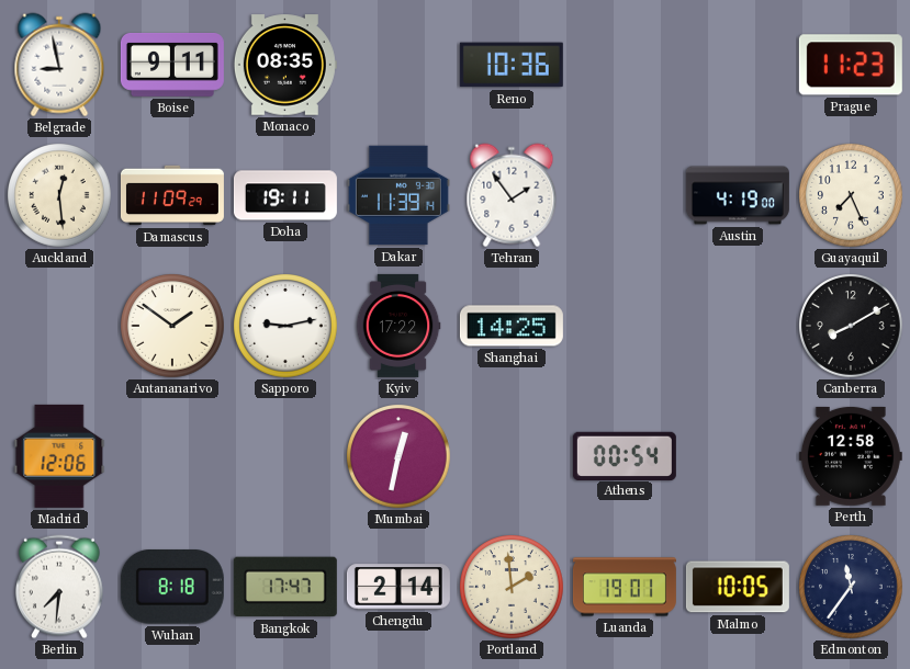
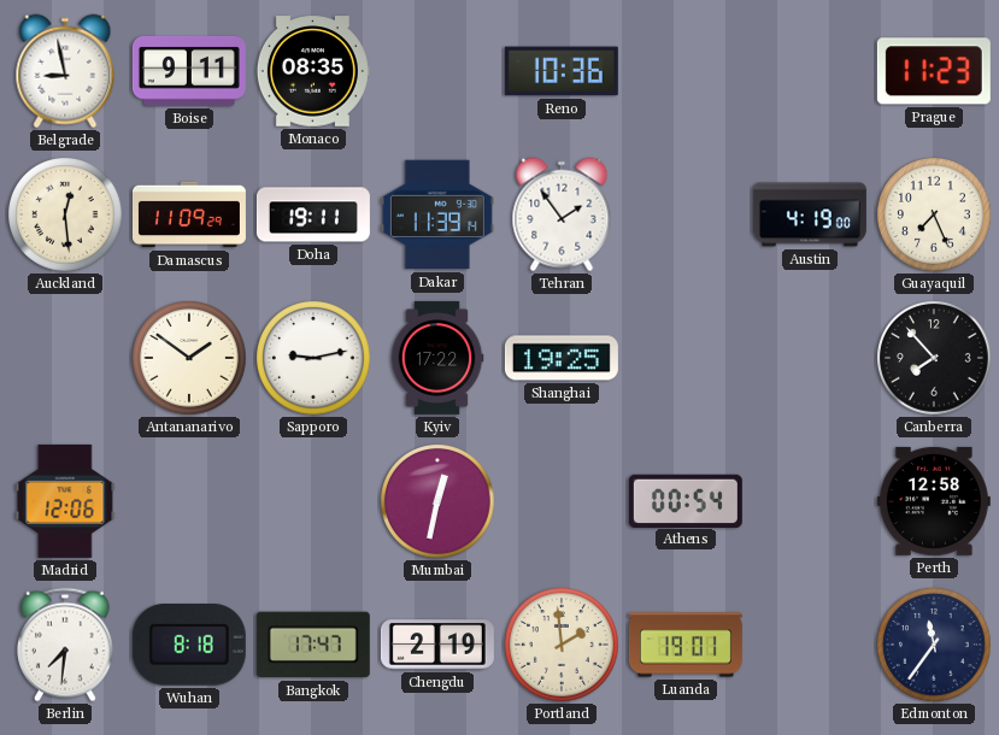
Shanghai: 14:25 -> 19:25 (562, 358)
Canberra: 8:10 -> 7:53 (935, 359)
Chengdu: 2:14 -> 2:19 (437, 645)
Malmo: 10:05 -> none (738, 587)
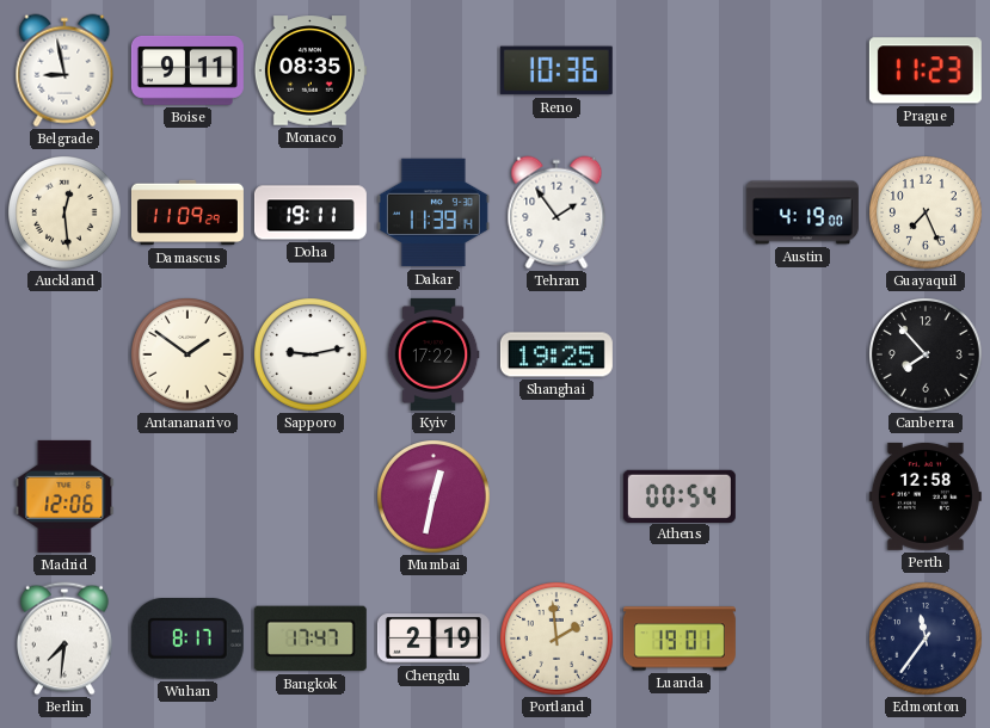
Wuhan: 8:18 -> 8:17 (187, 638)
